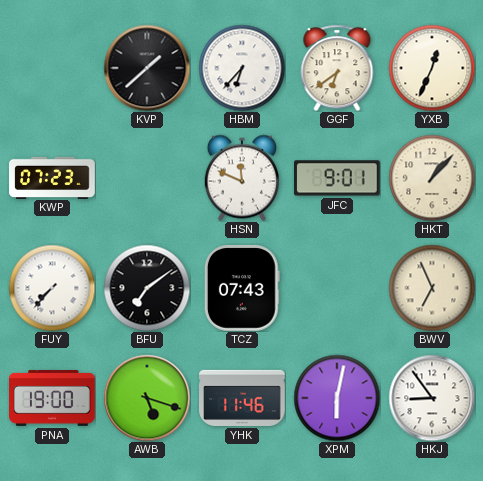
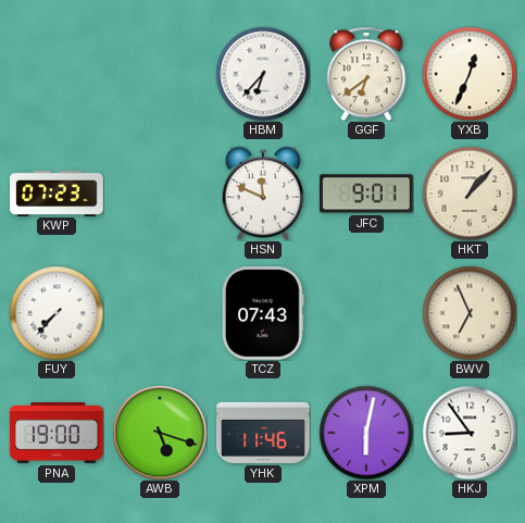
KVP: 1:38 -> none (147, 68)
BFU: 7:09 -> none (147, 288)
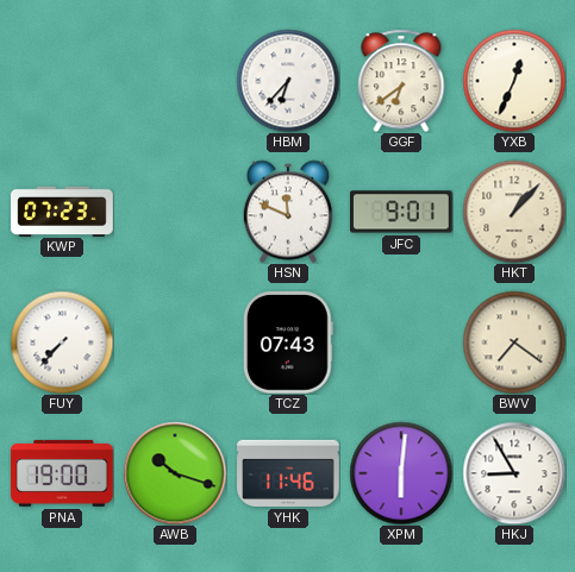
BWV: 6:56 -> 7:21 (514, 342)
AWB: 5:18 -> 10:18 (175, 473)
XPM: 6:02 -> 6:01 (401, 473)
HKJ: 8:54 -> 8:55 (514, 473)
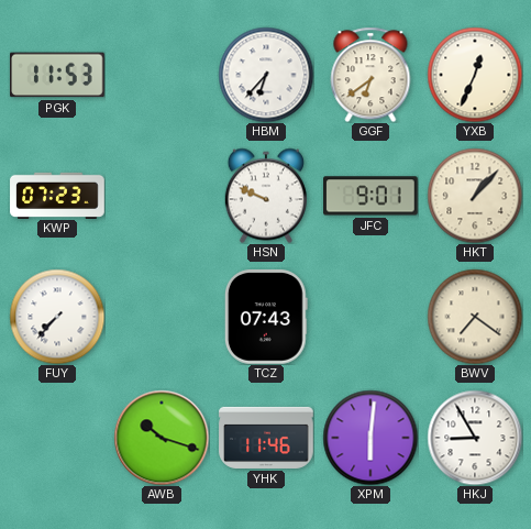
PGK: none -> 11:53 (58, 75)
HSN: 11:49 -> 9:49 (265, 196)
PNA: 19:00 -> none (62, 473)
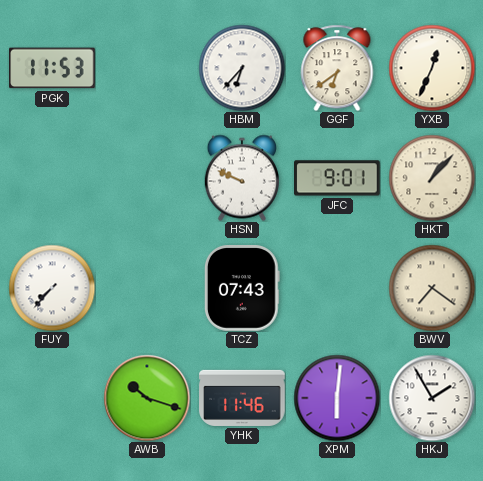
KWP: 07:23 -> none (57, 195)
HKJ: 8:55 -> 1:55 (432, 398)
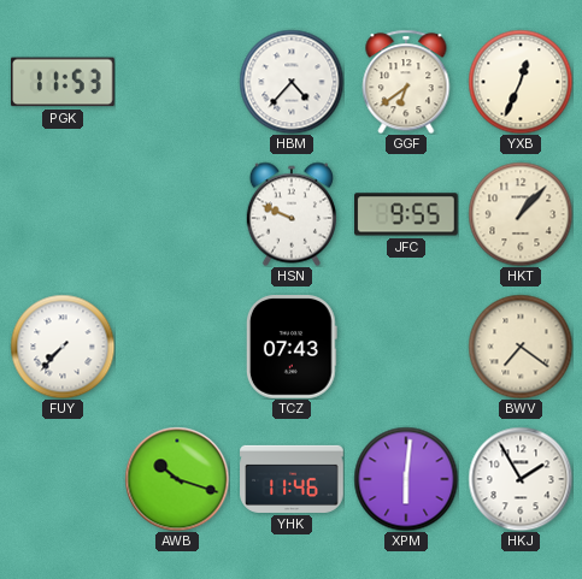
HBM: 6:37 -> 4:37 (292, 82)
JFC: 9:01 -> 9:55 (407, 214)
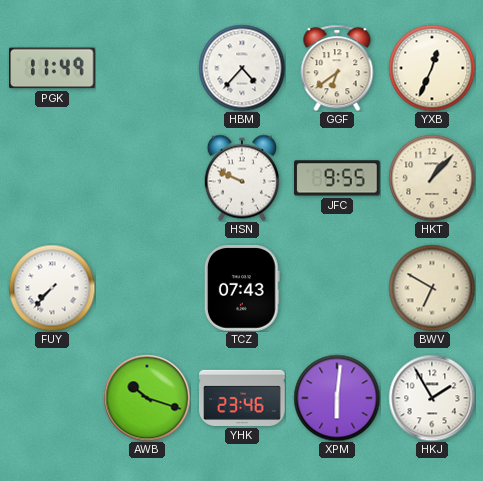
PGK: 11:53 -> 11:49 (53, 68)
BWV: 7:21 -> 6:50 (432, 288)
YHK: 11:46 -> 23:46 (242, 398)
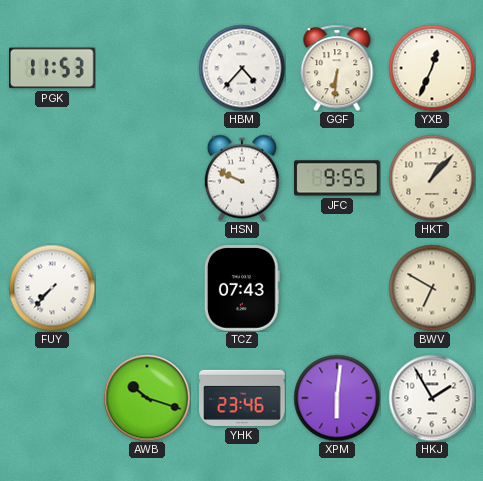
PGK: 11:49 -> 11:53 (53, 68)
GGF: 6:39 -> 6:31 (337, 68)
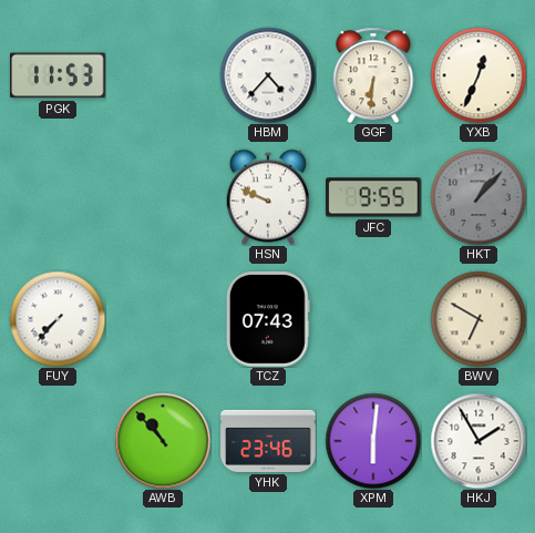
HKT dial: cream -> grey (479, 197)
AWB: 10:18 -> 10:53 (163, 441)
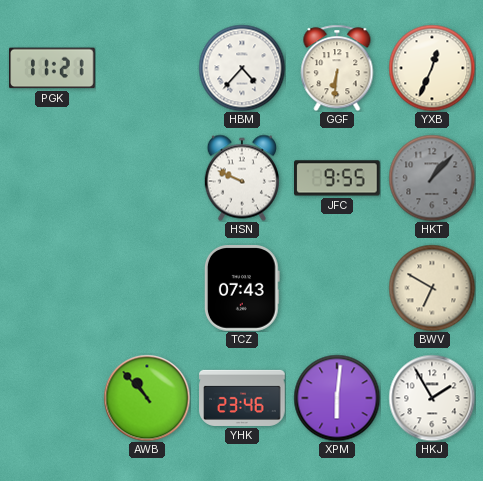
PGK: 11:53 -> 11:21 (53, 68)
FUY: 7:37 -> none (58, 319)
